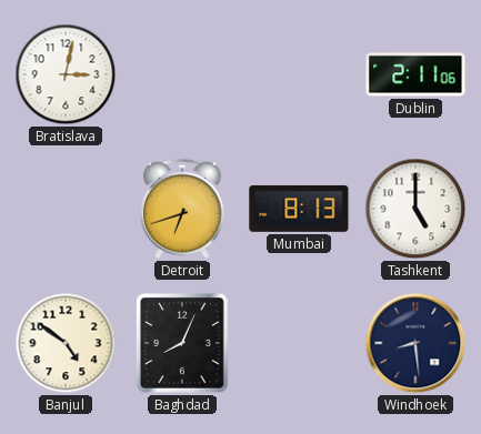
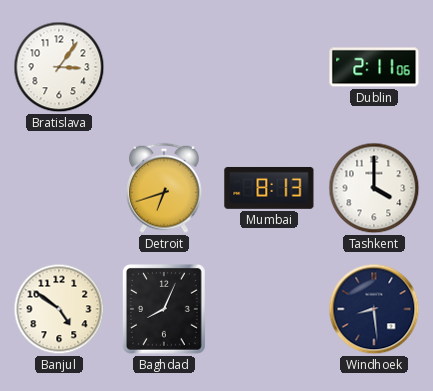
Bratislava: 3:02 -> 3:06 (59, 67)
Tashkent: 5:00 -> 4:00 (374, 188)
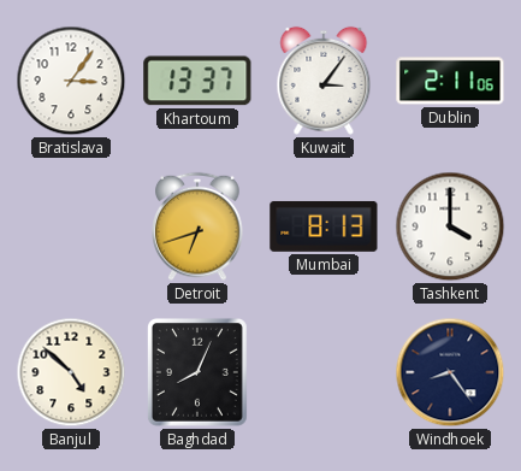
Khartoum: none -> 13:37 (197, 81)
Kuwait: none -> 3:06 (324, 81)
Banjul: 4:51 -> 4:52 (71, 372)
Windhoek: 8:29 -> 8:24 (450, 372)
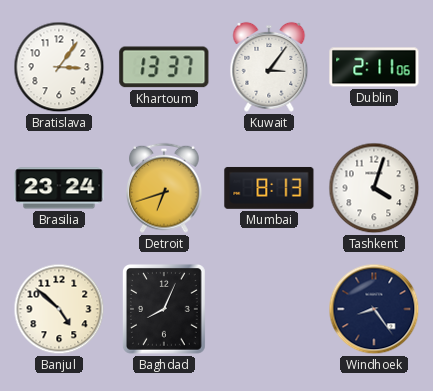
Brasilia: none -> 23:24 (59, 188)
Tashkent: 4:00 -> 4:03 (374, 188)
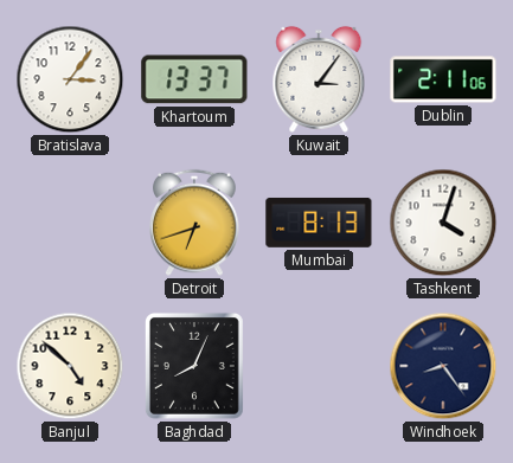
Brasilia: 23:24 -> none (59, 188)
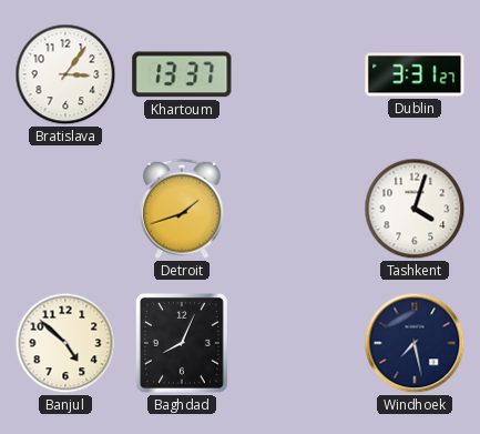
Kuwait: 3:06 -> none (319, 79)
Dublin: 2:11 -> 3:31 (415, 74)
Detroit: 6:42 -> 1:42 (182, 209)
Mumbai: 8:13 -> none (319, 223)
Windhoek: 8:24 -> 7:28 (415, 343)
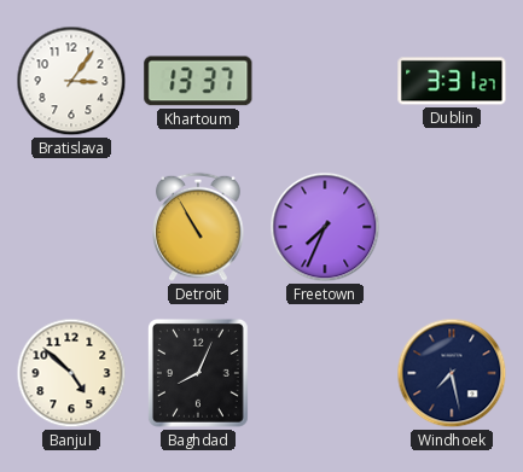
Detroit: 1:42 -> 10:55 (198, 227)
Freetown: none -> 7:34 (325, 227)
Tashkent: 4:03 -> none (415, 209)
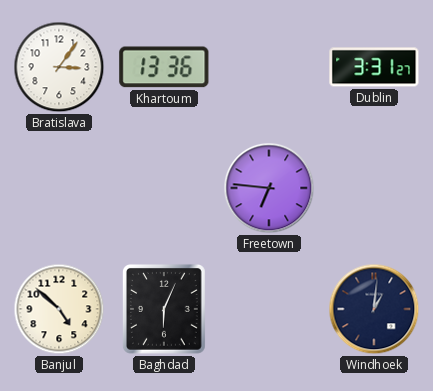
Khartoum: 13:37 -> 13:36 (164, 67)
Detroit: 10:55 -> none (198, 227)
Freetown: 7:34 -> 6:46 (269, 188)
Baghdad: 8:04 -> 6:04 (164, 309)
Windhoek: 7:28 -> 1:01 (374, 309)
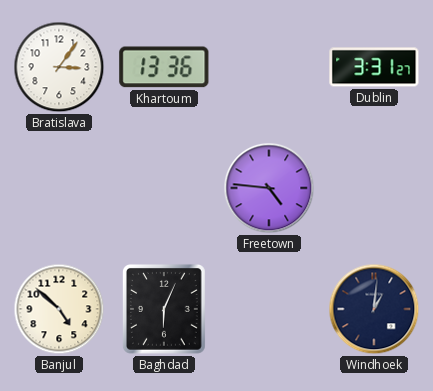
Freetown: 6:46 -> 4:46 (269, 188)
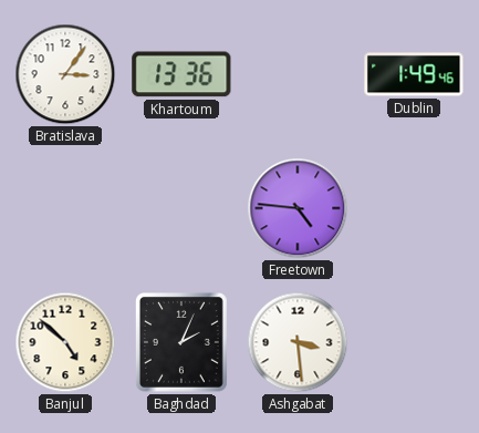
Dublin: 3:31 -> 1:49 (414, 74)
Baghdad: 6:04 -> 2:04 (181, 342)
Ashgabat: none -> 3:29 (298, 342)
Windhoek: 1:01 -> none (374, 309)
